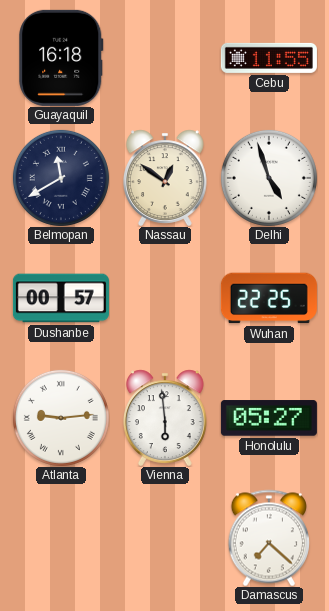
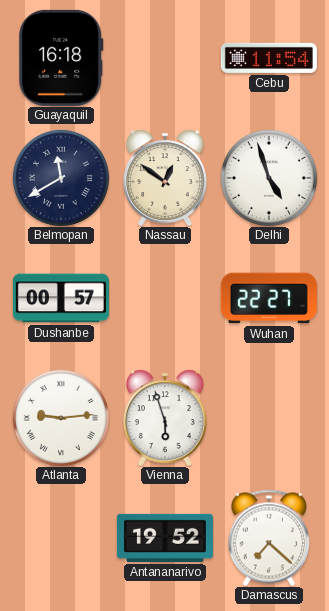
Cebu: 11:55 -> 11:54 (269, 58)
Wuhan: 22:25 -> 22:27 (269, 298)
Vienna: 5:59 -> 5:57 (165, 418)
Honolulu: 05:27 -> none (269, 418)
Antananarivo: none -> 19:52 (165, 538)
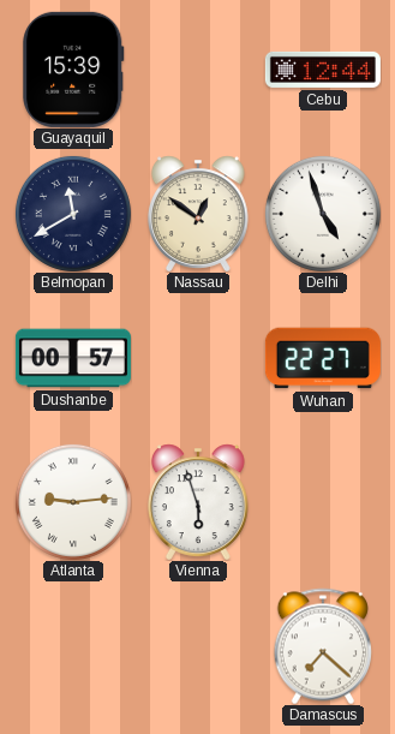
Guayaquil: 16:18 -> 15:39 (73, 70)
Cebu: 11:54 -> 12:44 (323, 70)
Antananarivo: 19:52 -> none (165, 538)
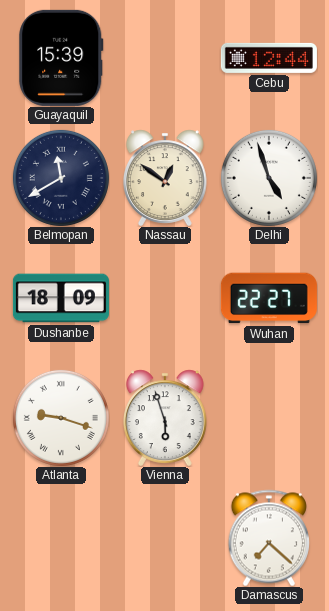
Dushanbe: 00:57 -> 18:09 (61, 298)
Atlanta: 9:14 -> 9:18 (61, 418)
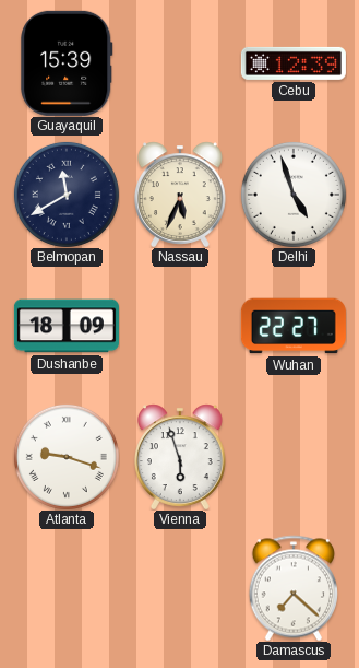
Cebu: 12:44 -> 12:39 (294, 63)
Nassau: 12:51 -> 5:34 (180, 195)
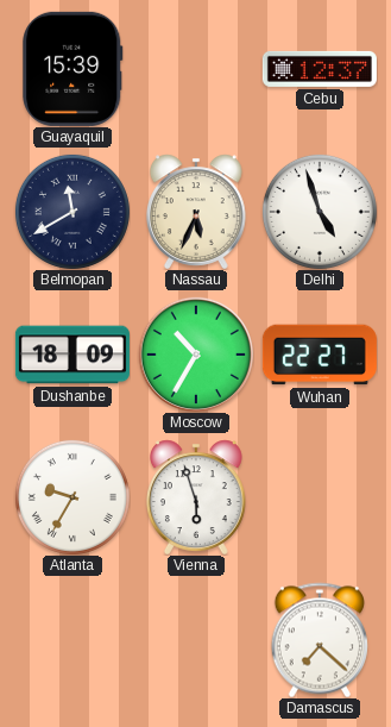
Cebu: 12:39 -> 12:37 (320, 69)
Moscow: none -> 10:35 (196, 355)
Atlanta: 9:18 -> 9:35 (72, 497)
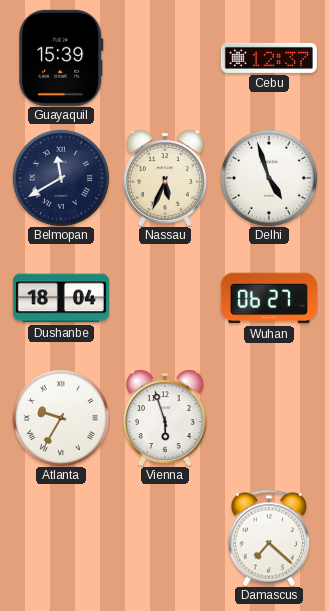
Dushanbe: 18:09 -> 18:04 (61, 298)
Moscow: 10:35 -> none (196, 355)
Wuhan: 22:27 -> 06:27 (269, 298)
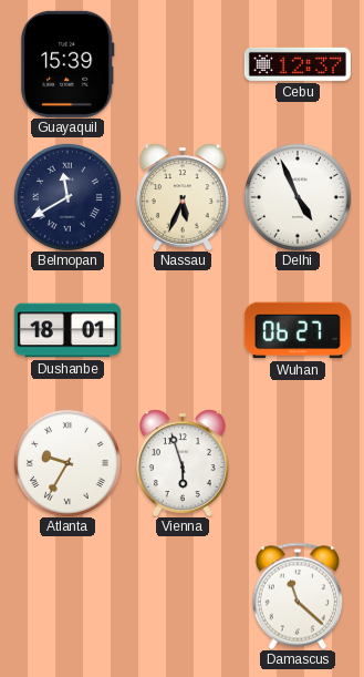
Delhi: 4:57 -> 4:56 (298, 197)
Dushanbe: 18:04 -> 18:01 (67, 330)
Damascus: 7:22 -> 11:22 (298, 596)
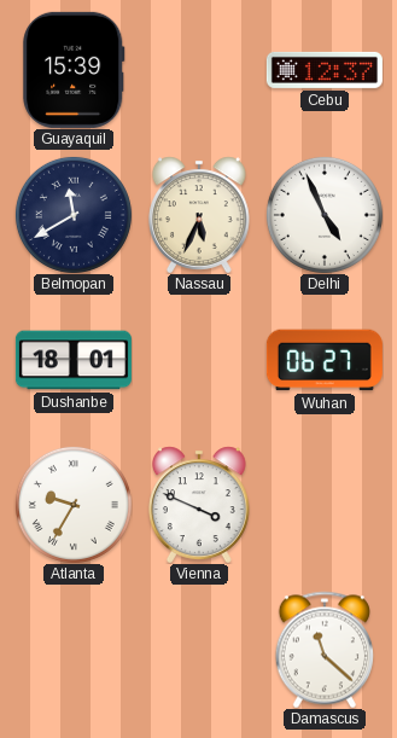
Vienna: 5:57 -> 3:49 (199, 505)
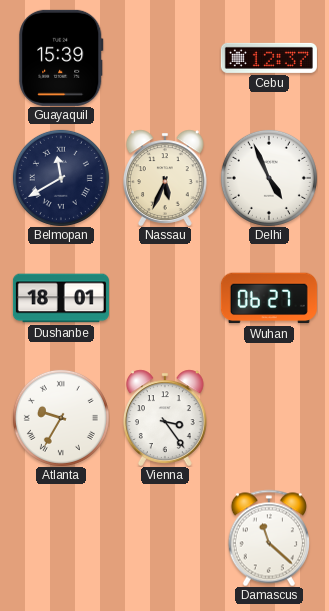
Vienna: 3:49 -> 3:24 (165, 418)
